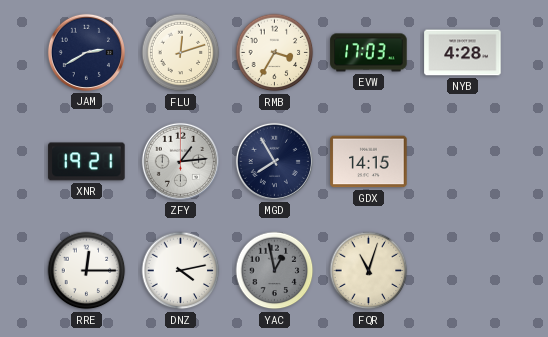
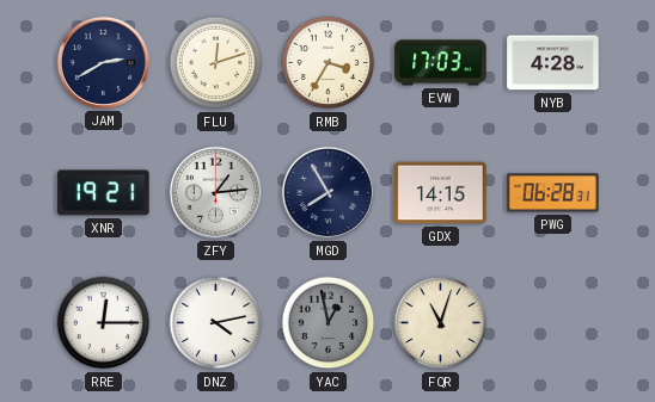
PWG: none -> 06:28 (553, 193)
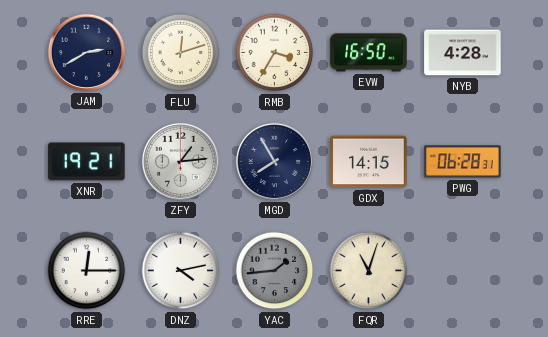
EVW: 17:03 -> 16:50 (369, 53)
YAC: 12:58 -> 1:44 (275, 271)
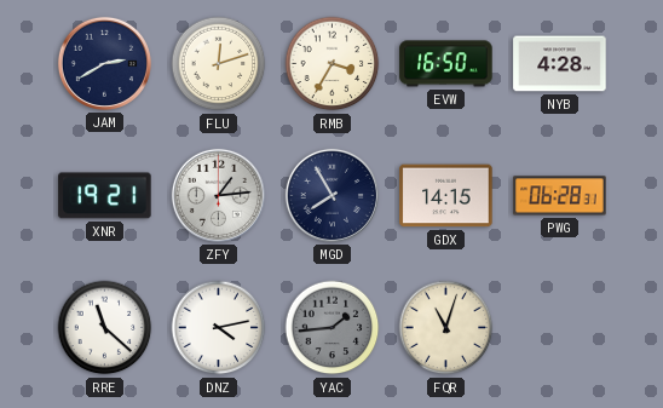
RRE: 12:15 -> 11:22 (105, 328)
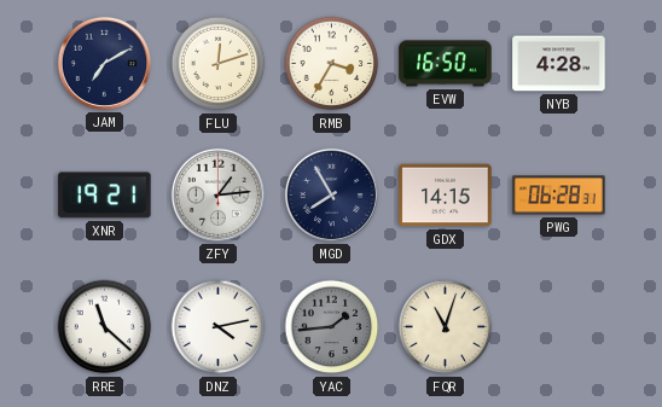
JAM: 2:40 -> 7:10 (104, 63)
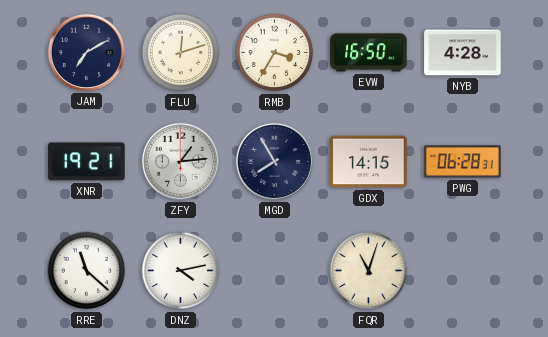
YAC: 1:44 -> none (332, 327)
